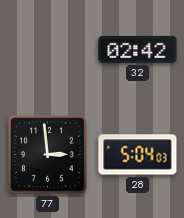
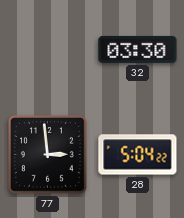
32: 02:42 -> 03:30 (138, 49)
28: 5:04:03 -> 5:04:22 (138, 155)
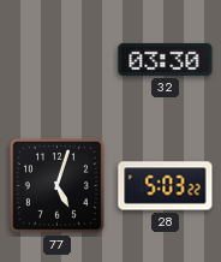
77: 2:59 -> 5:03 (56, 185)
28: 5:04 -> 5:03 (166, 186)
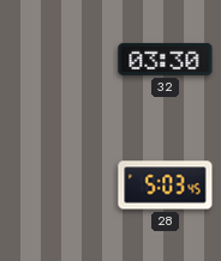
77: 5:03 -> none (56, 185)
28: 5:03:22 -> 5:03:45 (166, 186)
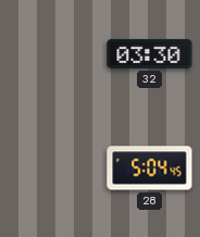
28: 5:03 -> 5:04 (150, 169)
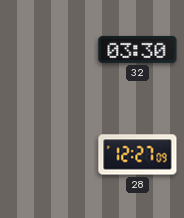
28: 5:04 -> 12:27 (138, 155)
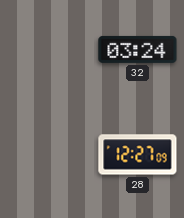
32: 03:30 -> 03:24 (138, 49)
